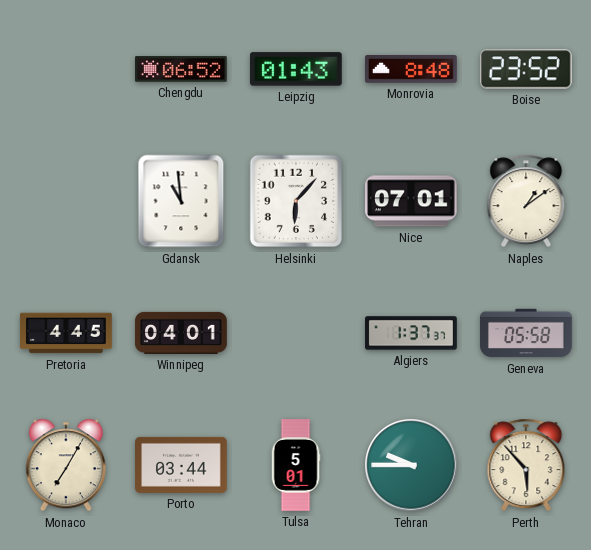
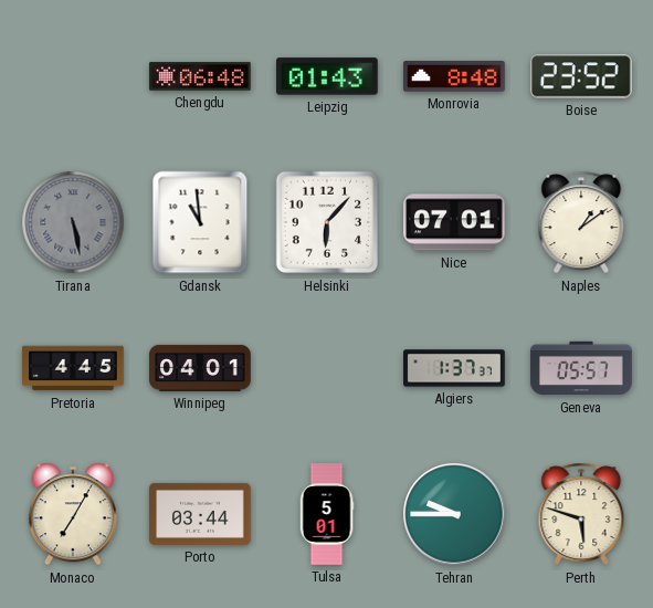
Chengdu: 06:52 -> 06:48 (200, 76)
Tirana: none -> 5:28 (73, 222)
Geneva: 05:58 -> 05:57 (581, 368)
Perth: 5:53 -> 5:48 (581, 514)
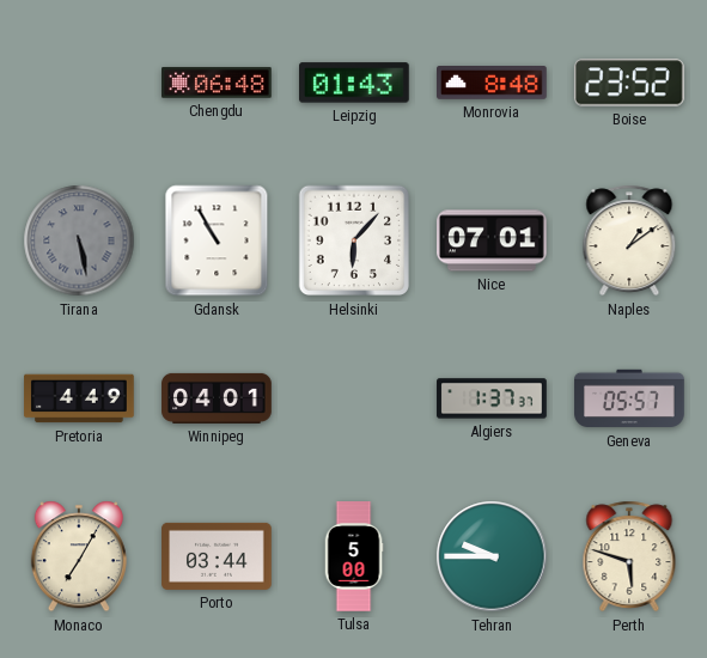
Gdansk: 10:59 -> 10:55 (217, 240)
Pretoria: 4:45 -> 4:49 (79, 398)
Tulsa: 5:01 -> 5:00 (354, 556)
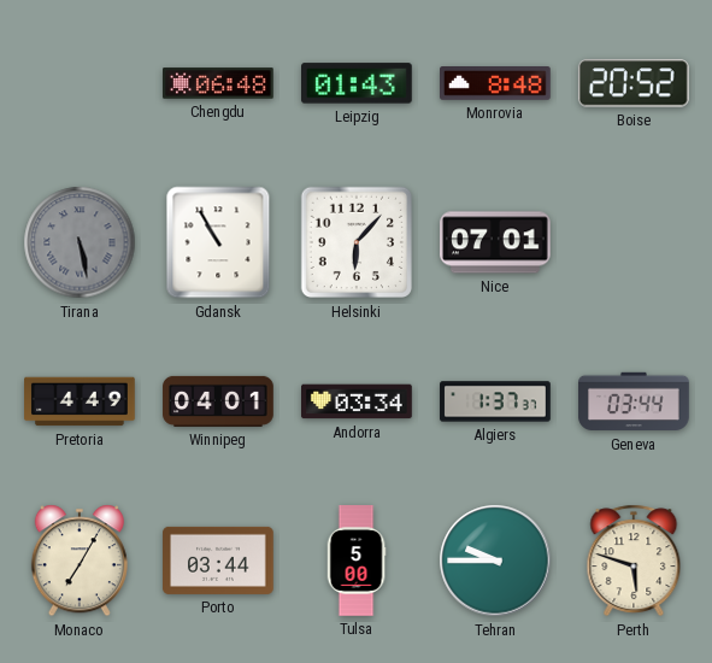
Boise: 23:52 -> 20:52 (634, 83)
Naples: 1:09 -> none (629, 240)
Andorra: none -> 03:34 (357, 401)
Geneva: 05:57 -> 03:44 (634, 401)
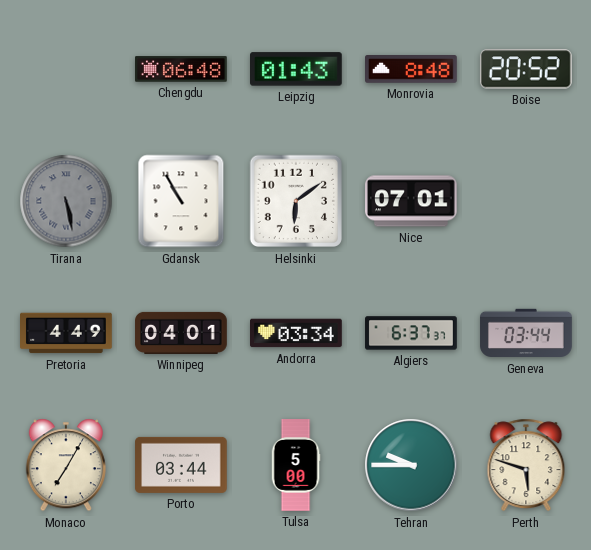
Helsinki: 6:07 -> 6:09 (296, 201)
Algiers: 1:37 -> 6:37 (411, 333)
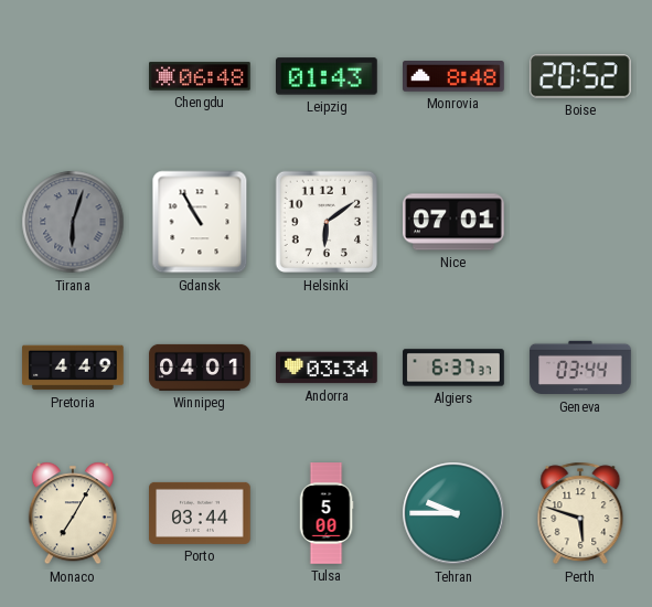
Tirana: 5:28 -> 6:03 (73, 222)
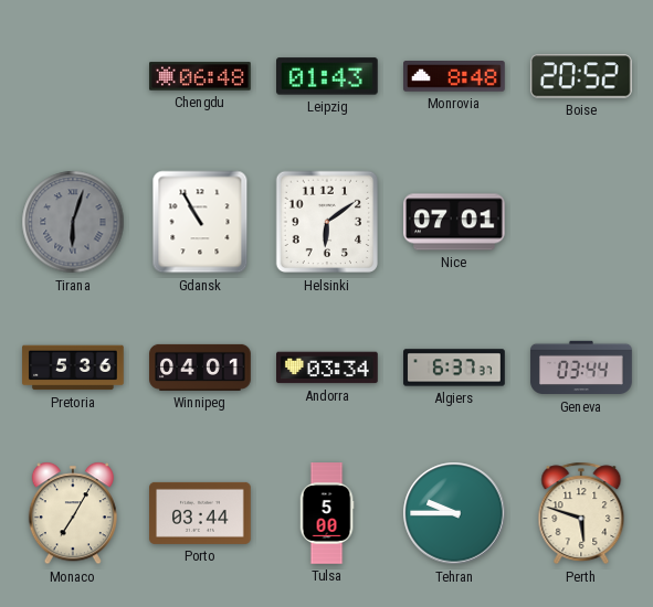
Pretoria: 4:49 -> 5:36 (73, 368)
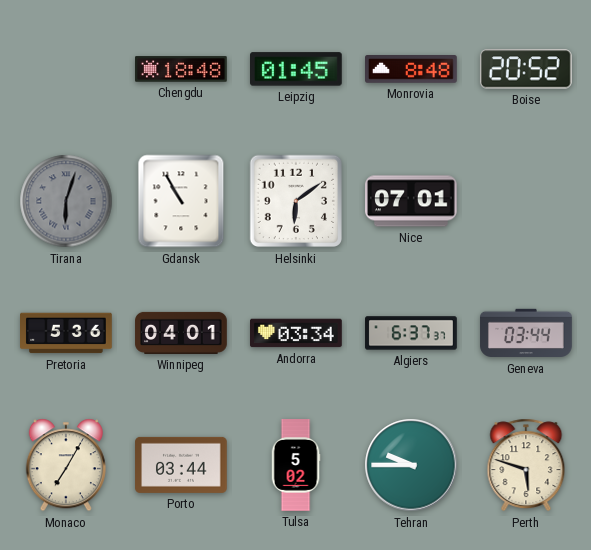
Chengdu: 06:48 -> 18:48 (181, 69)
Leipzig: 01:43 -> 01:45 (297, 69)
Tulsa: 5:00 -> 5:02 (296, 465)
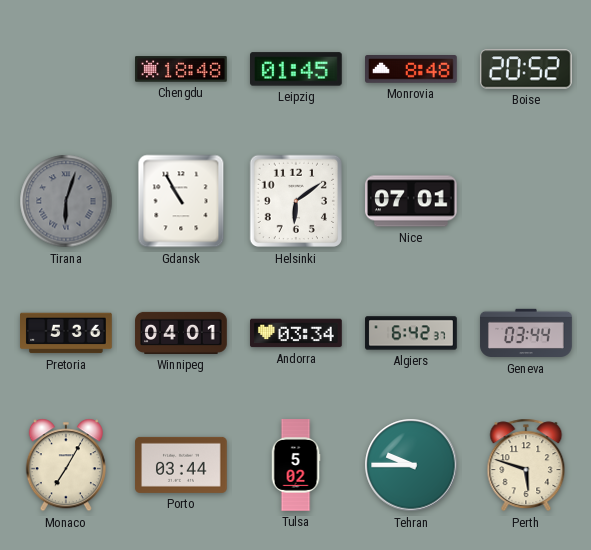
Algiers: 6:37 -> 6:42 (411, 333)
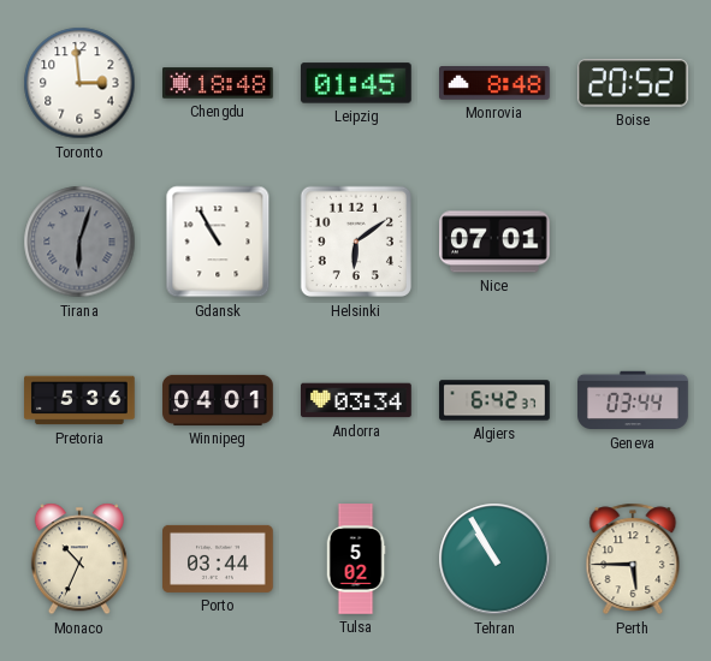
Toronto: none -> 2:59 (79, 83)
Monaco: 7:05 -> 10:34 (79, 559)
Tehran: 9:45 -> 10:55 (494, 559)
Perth: 5:48 -> 5:45 (633, 559)
